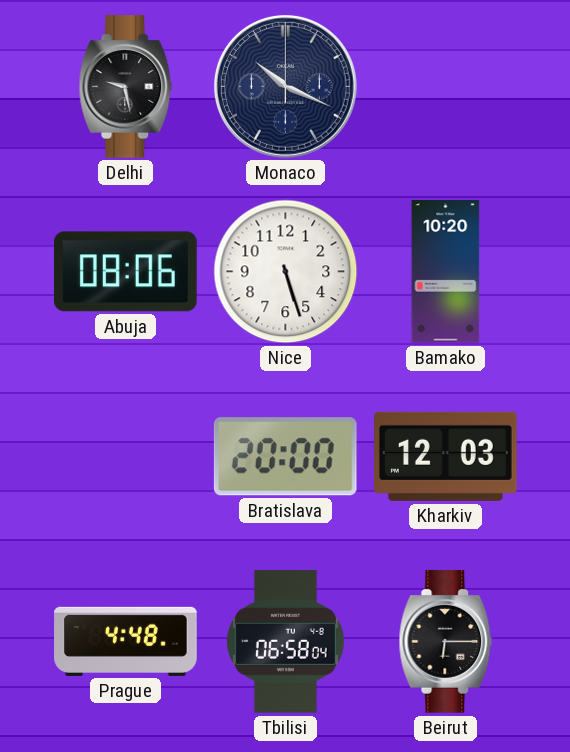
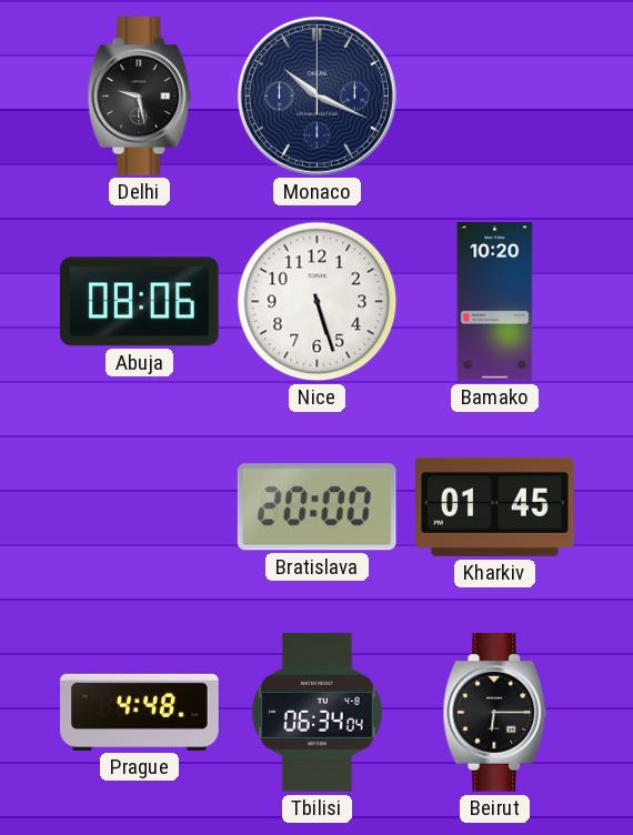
Kharkiv: 12:03 -> 01:45 (495, 506)
Tbilisi: 06:58 -> 06:34 (316, 713)
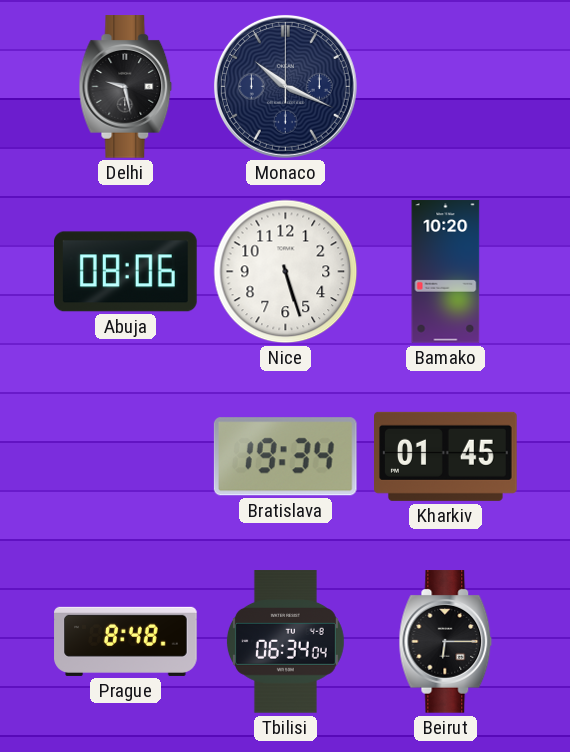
Bratislava: 20:00 -> 19:34 (285, 457)
Prague: 4:48 -> 8:48 (126, 641)
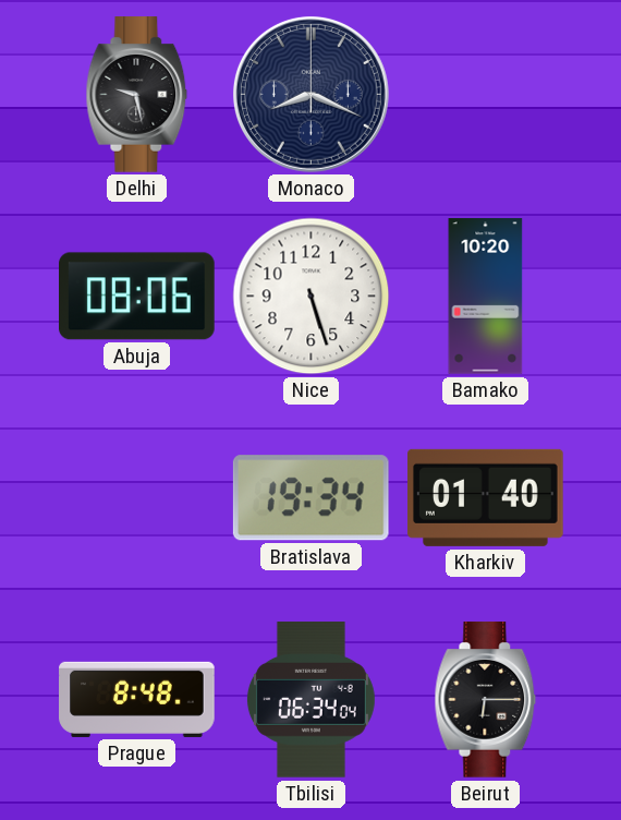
Monaco: 10:19 -> 8:19 (310, 94)
Kharkiv: 01:45 -> 01:40 (486, 497)
